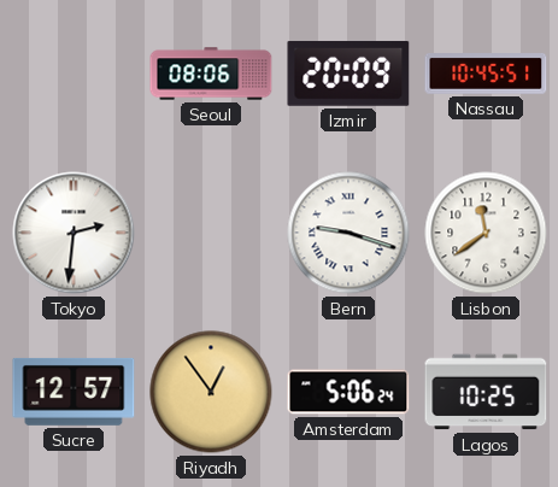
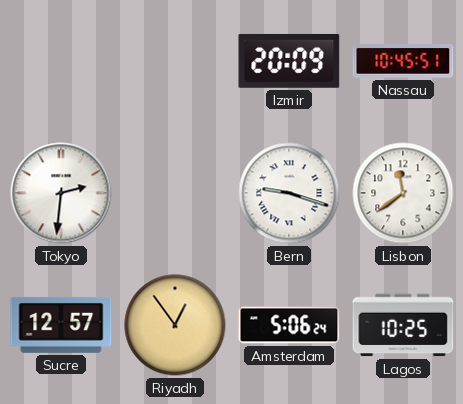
Seoul: 08:06 -> none (211, 74)
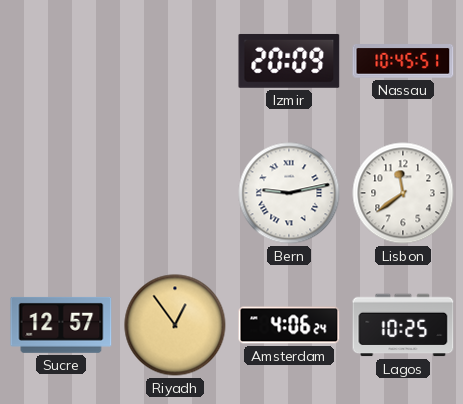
Tokyo: 2:31 -> none (61, 193)
Bern: 9:18 -> 9:13 (289, 193)
Amsterdam: 5:06 -> 4:06 (289, 325)
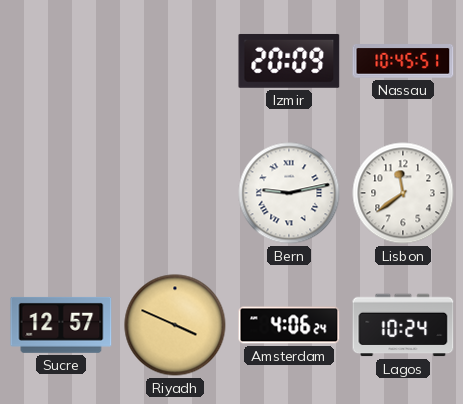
Riyadh: 12:54 -> 3:49 (175, 325)
Lagos: 10:25 -> 10:24 (403, 325)
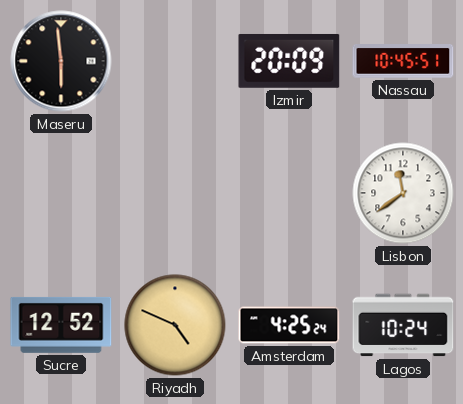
Maseru: none -> 5:59 (61, 61)
Bern: 9:13 -> none (289, 193)
Sucre: 12:57 -> 12:52 (61, 325)
Riyadh: 3:49 -> 4:49 (175, 325)
Amsterdam: 4:06 -> 4:25 (289, 325)
